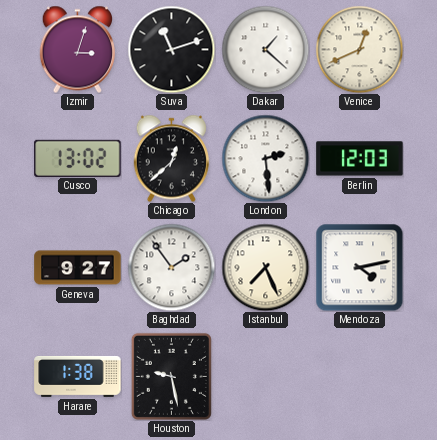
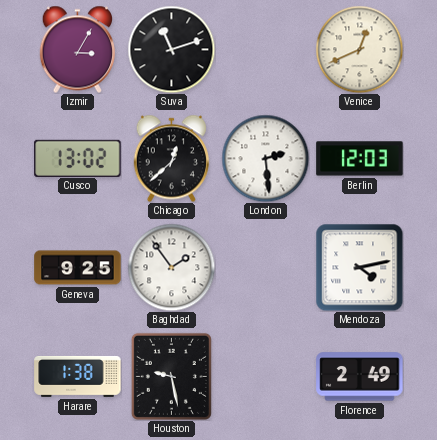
Izmir: 3:03 -> 3:05 (77, 49)
Dakar: 1:22 -> none (265, 49)
Geneva: 9:27 -> 9:25 (78, 268)
Istanbul: 7:26 -> none (265, 267)
Florence: none -> 2:49 (360, 377)
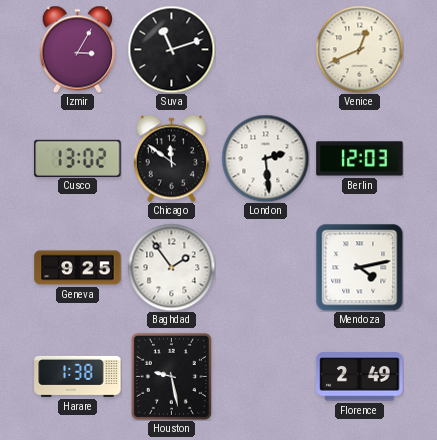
Chicago: 12:38 -> 11:51 (171, 158)
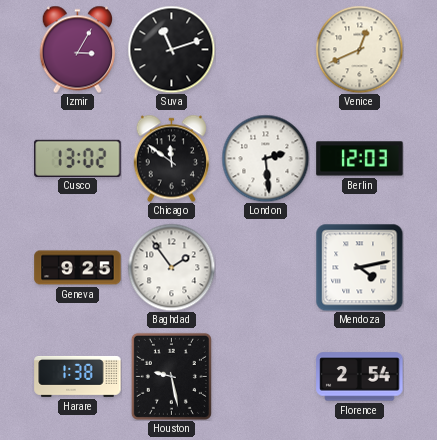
Florence: 2:49 -> 2:54 (360, 377)
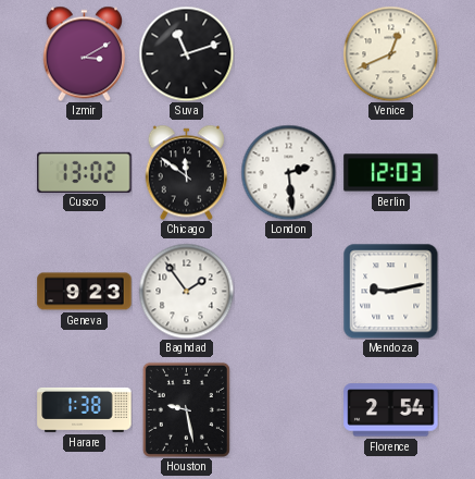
Izmir: 3:05 -> 3:10 (84, 53)
Geneva: 9:25 -> 9:23 (85, 292)
Mendoza: 4:13 -> 9:13 (390, 291)
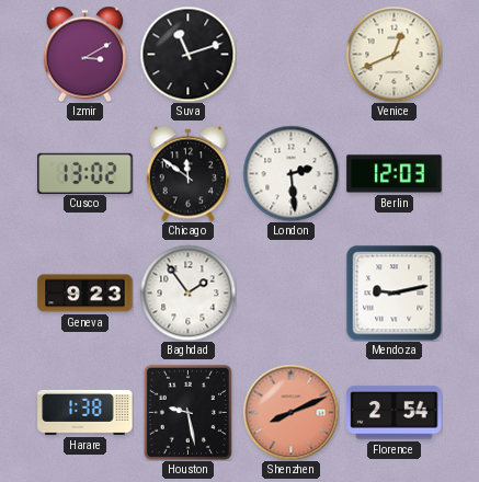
Shenzhen: none -> 8:11 (290, 412)
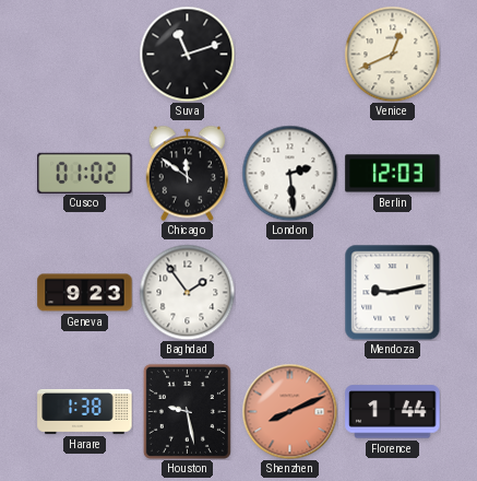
Izmir: 3:10 -> none (84, 54)
Cusco: 13:02 -> 01:02 (85, 173)
Florence: 2:54 -> 1:44 (393, 412)
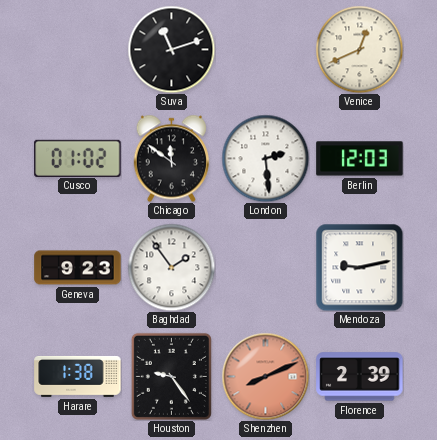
Houston: 9:28 -> 9:24 (171, 376)
Florence: 1:44 -> 2:39 (360, 377)
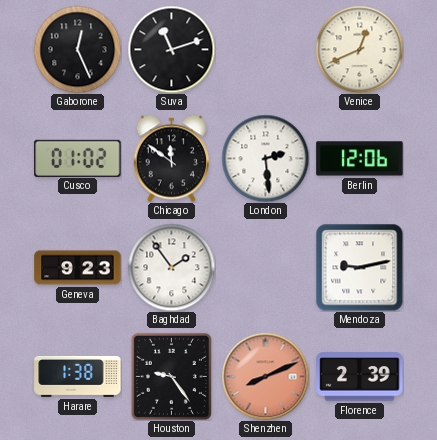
Gaborone: none -> 12:26 (77, 49)
Berlin: 12:03 -> 12:06 (360, 159)
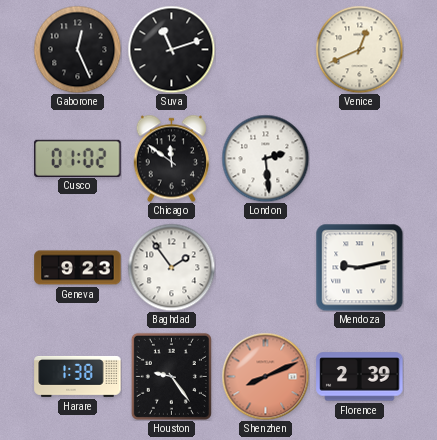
Berlin: 12:06 -> none (360, 159)
